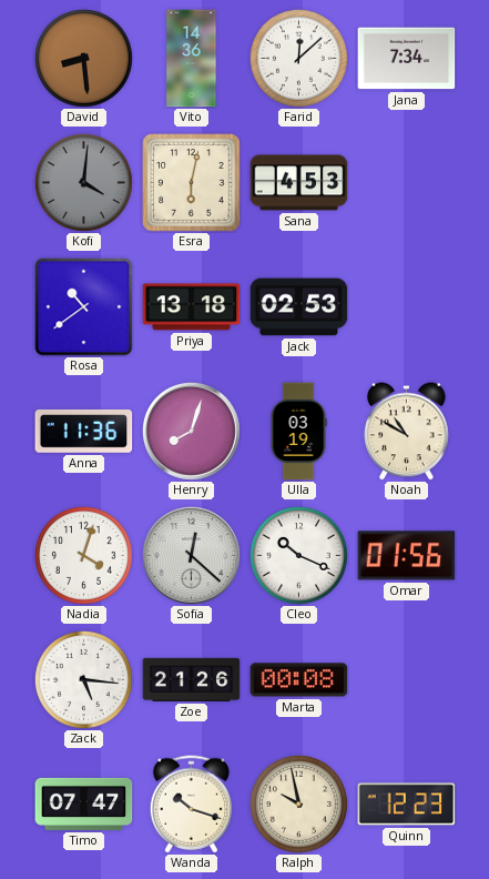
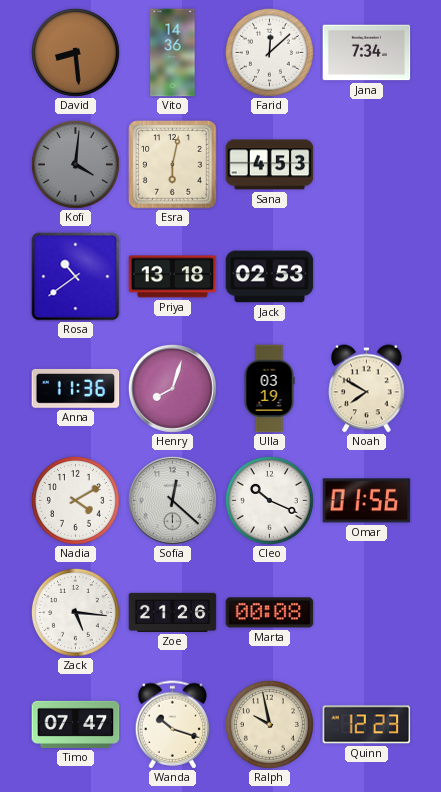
Noah: 10:50 -> 7:50 (367, 389)
Nadia: 4:03 -> 4:10 (75, 500)
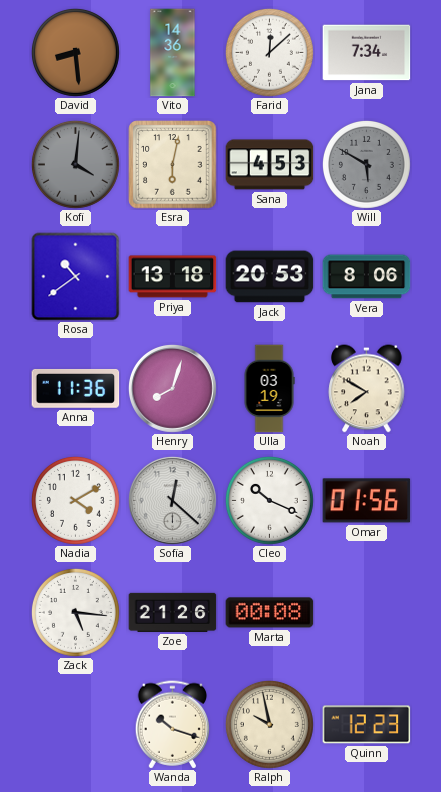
Will: none -> 5:50 (366, 164)
Jack: 02:53 -> 20:53 (270, 277)
Vera: none -> 8:06 (367, 277)
Timo: 07:47 -> none (76, 724)
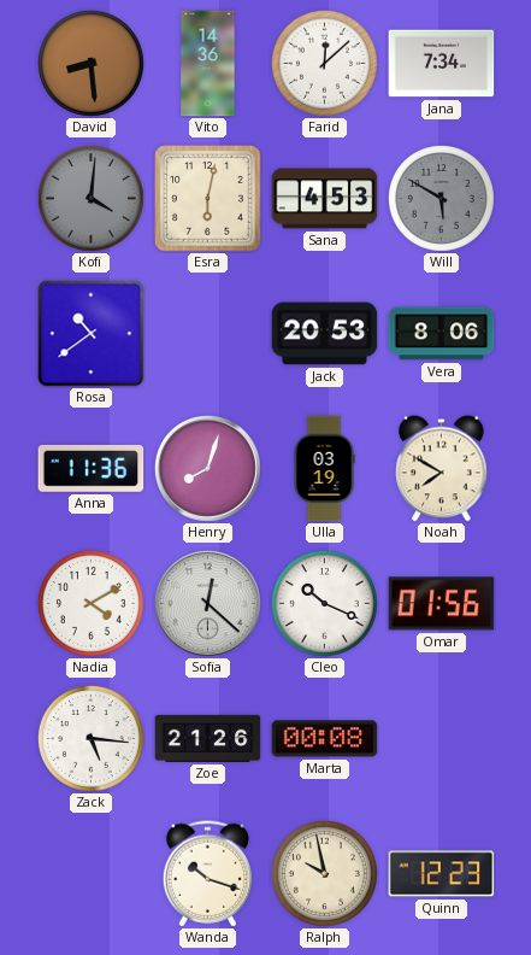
Priya: 13:18 -> none (173, 277)
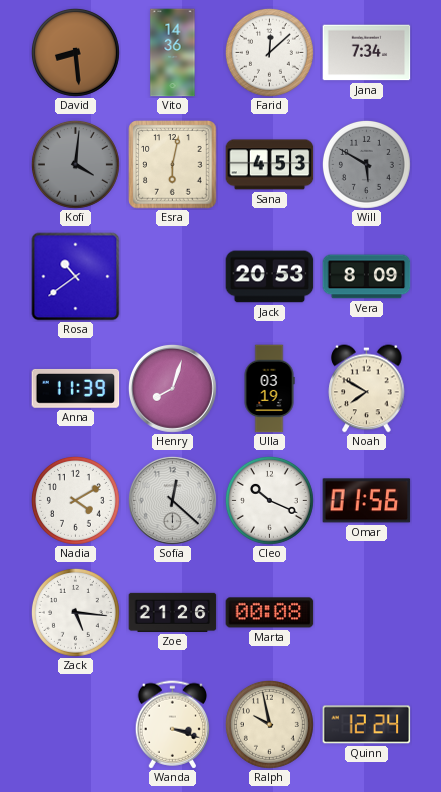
Vera: 8:06 -> 8:09 (367, 277)
Anna: 11:36 -> 11:39 (76, 388)
Wanda: 10:18 -> 3:18 (173, 725)
Quinn: 12:23 -> 12:24 (367, 725)
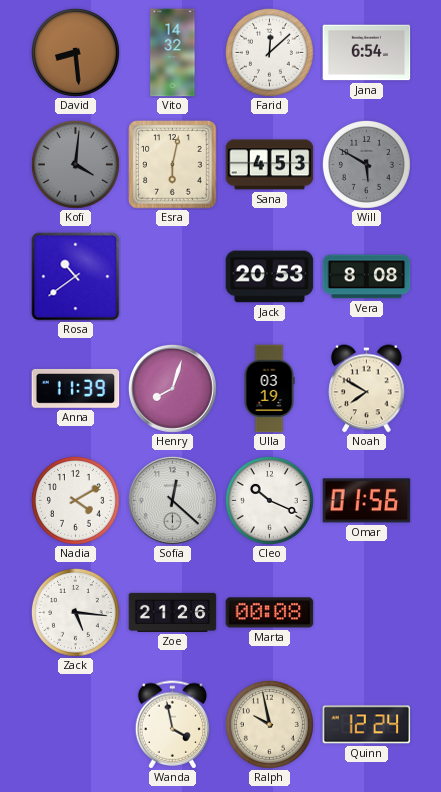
Vito: 14:36 -> 14:32 (173, 53)
Jana: 7:34 -> 6:54 (367, 53)
Vera: 8:09 -> 8:08 (367, 277)
Wanda: 3:18 -> 3:58 (173, 725)
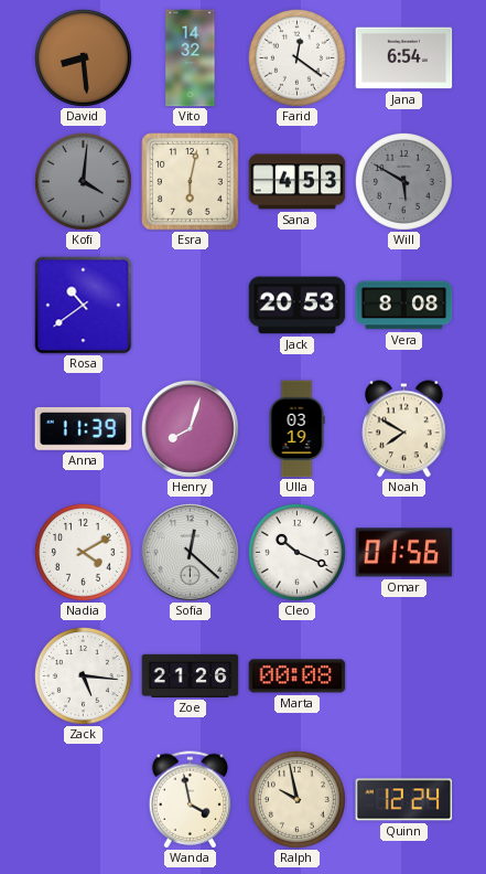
Farid: 12:08 -> 12:21 (296, 57)
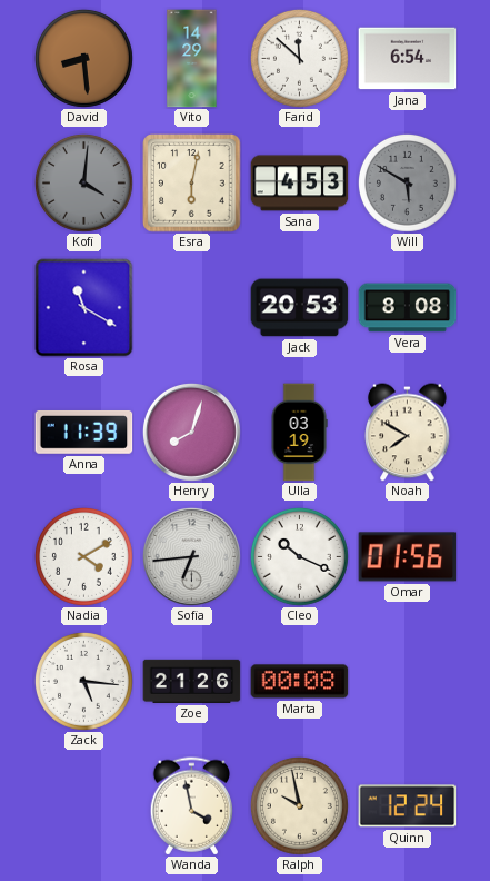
Vito: 14:32 -> 14:29 (192, 59)
Farid: 12:21 -> 11:52 (299, 58)
Rosa: 10:39 -> 11:20 (84, 308)
Sofia: 12:22 -> 6:44 (191, 556)
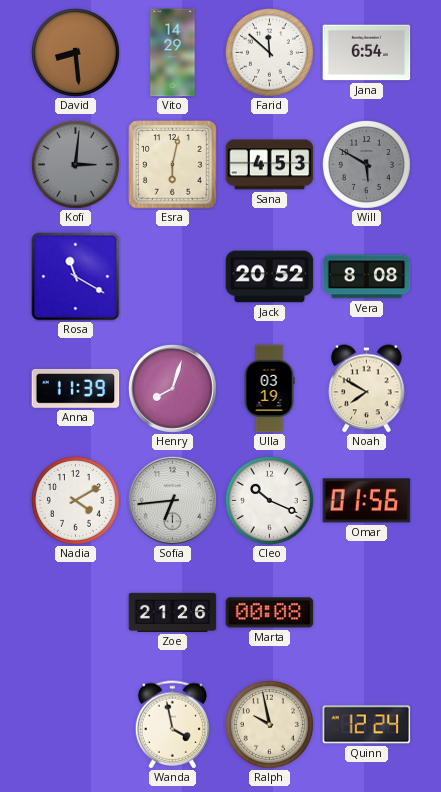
Kofi: 4:01 -> 3:01 (75, 164)
Jack: 20:53 -> 20:52 (270, 277)
Zack: 5:16 -> none (83, 681)
